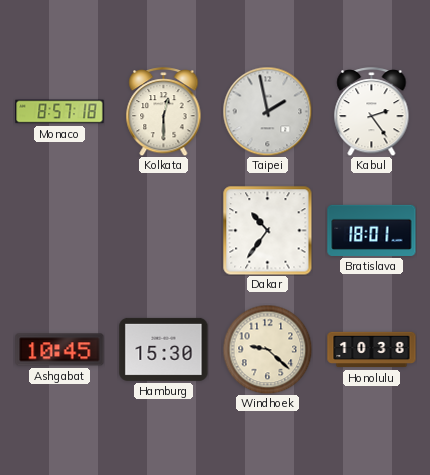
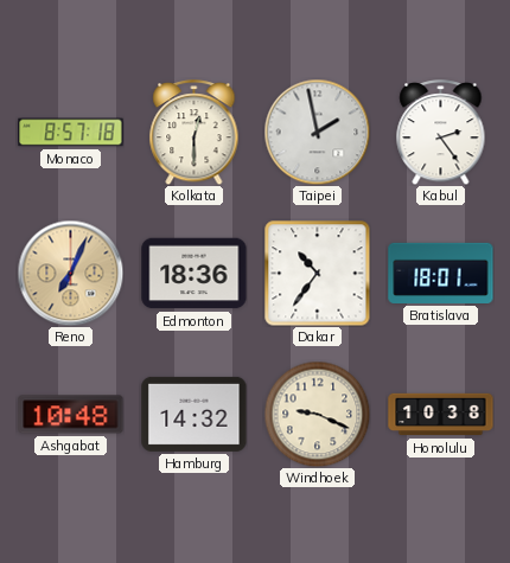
Reno: none -> 7:04 (70, 273)
Edmonton: none -> 18:36 (195, 274)
Ashgabat: 10:45 -> 10:48 (71, 415)
Hamburg: 15:30 -> 14:32 (195, 414)
Windhoek: 9:22 -> 9:19 (317, 414)
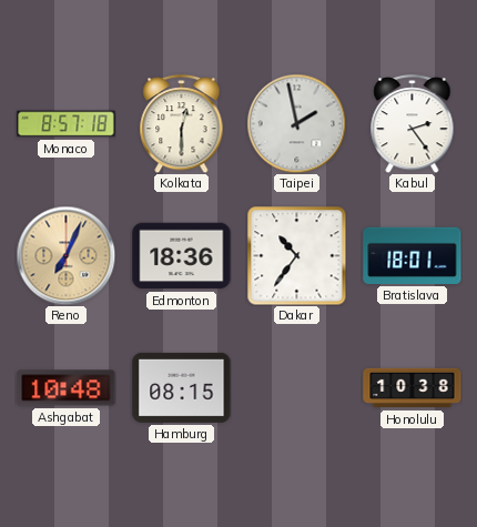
Hamburg: 14:32 -> 08:15 (182, 387)
Windhoek: 9:19 -> none (317, 414)
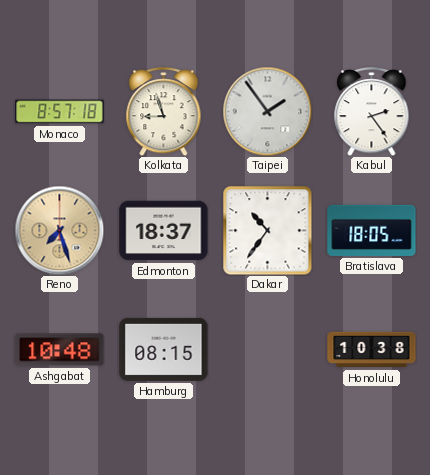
Kolkata: 12:30 -> 8:57 (164, 112)
Taipei: 1:58 -> 1:54 (267, 111)
Reno: 7:04 -> 7:27 (59, 230)
Edmonton: 18:36 -> 18:37 (164, 231)
Bratislava: 18:01 -> 18:05 (372, 230)
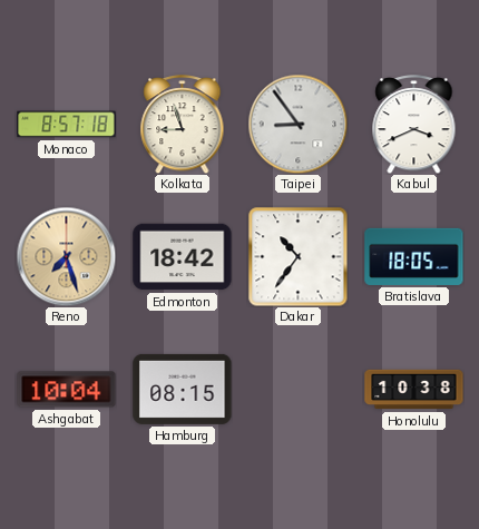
Taipei: 1:54 -> 8:54 (297, 124)
Kabul: 2:24 -> 3:41 (414, 125)
Edmonton: 18:37 -> 18:42 (183, 257)
Ashgabat: 10:48 -> 10:04 (67, 390)
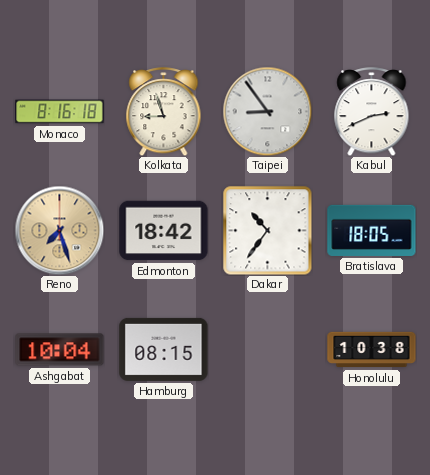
Monaco: 8:57 -> 8:16 (60, 112)
Kabul: 3:41 -> 2:41 (372, 112)
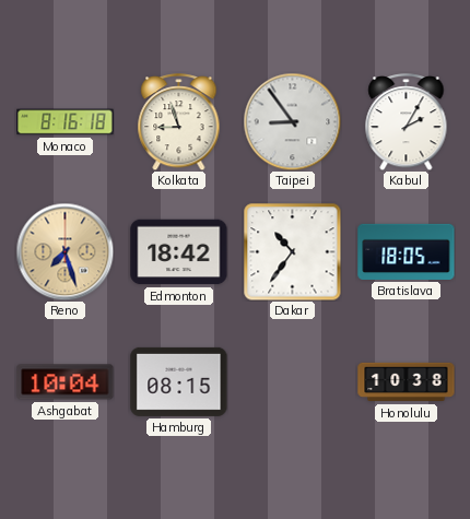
Kabul: 2:41 -> 2:05 (407, 122)
